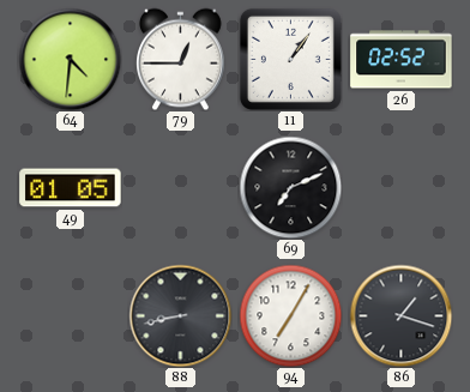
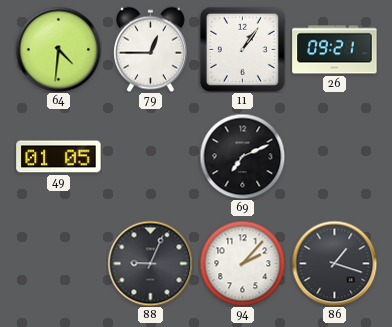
26: 02:52 -> 09:21 (335, 50)
88: 8:43 -> 9:04 (150, 263)
94: 7:05 -> 2:07 (242, 263)
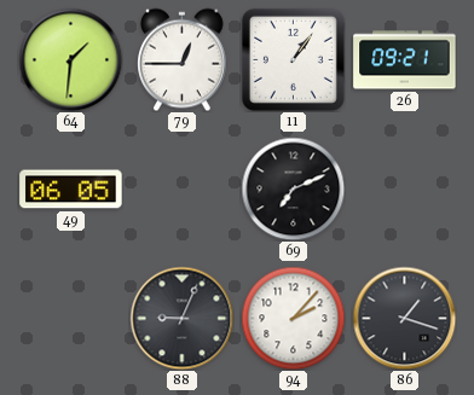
64: 4:31 -> 1:31 (70, 59)
49: 01:05 -> 06:05 (71, 190)
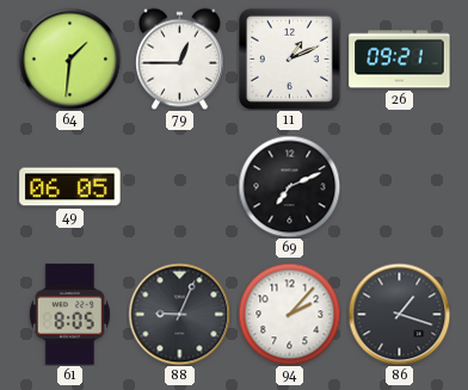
11: 1:06 -> 1:11 (289, 58)
61: none -> 8:05 (69, 315)
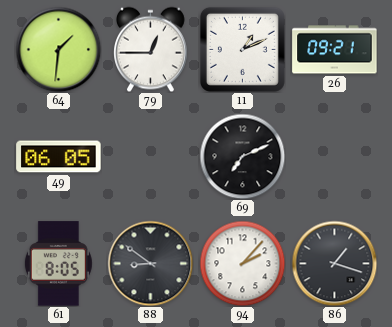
88: 9:04 -> 8:51 (150, 263)
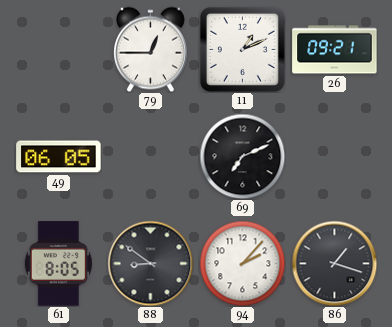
64: 1:31 -> none (58, 49)
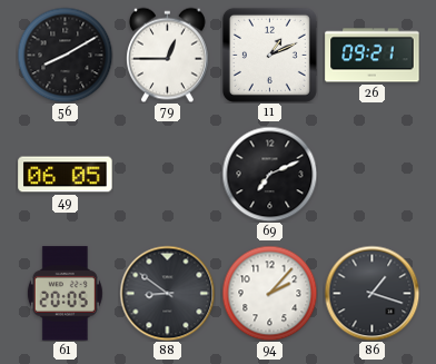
56: none -> 8:10 (65, 55)
61: 8:05 -> 20:05 (65, 294)
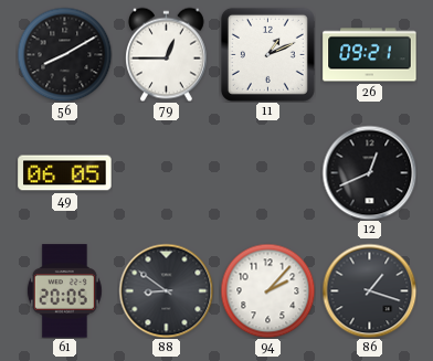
69: 7:11 -> none (269, 174)
12: none -> 12:41 (369, 172)
